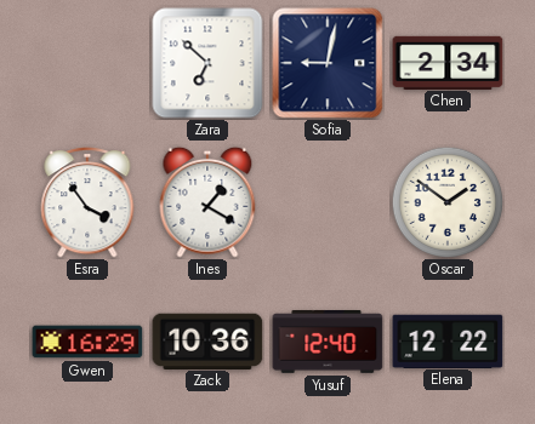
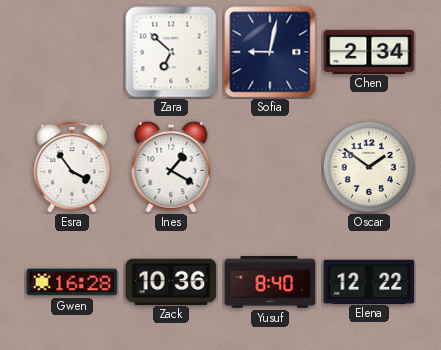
Gwen: 16:29 -> 16:28 (72, 282)
Yusuf: 12:40 -> 8:40 (270, 283)
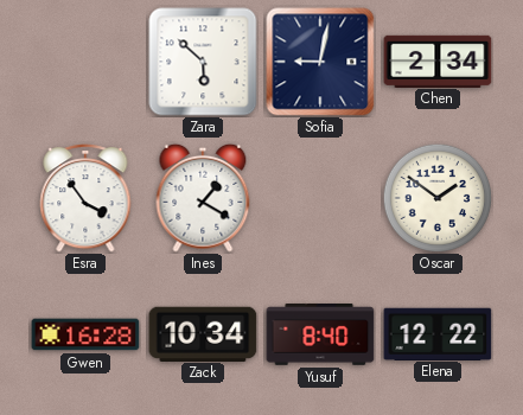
Zara: 6:52 -> 5:52 (203, 62)
Zack: 10:36 -> 10:34 (203, 333)
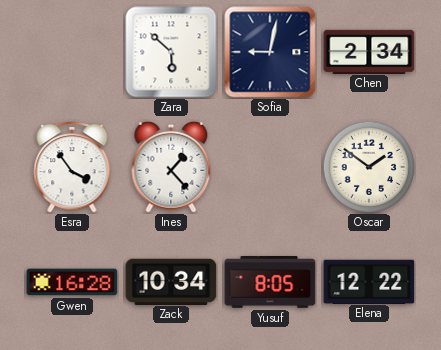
Ines: 1:20 -> 1:23 (171, 167)
Yusuf: 8:40 -> 8:05 (270, 283)
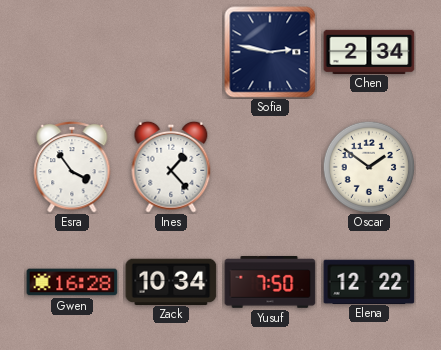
Zara: 5:52 -> none (171, 52)
Sofia: 9:02 -> 2:47 (270, 52)
Yusuf: 8:05 -> 7:50 (270, 283)
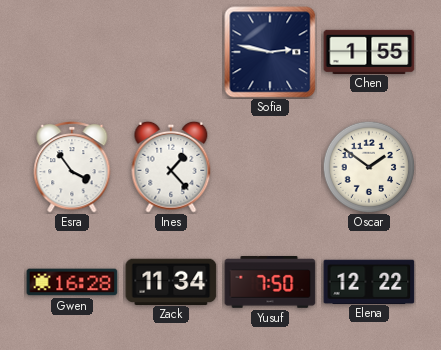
Chen: 2:34 -> 1:55 (369, 51)
Zack: 10:34 -> 11:34 (171, 281)
